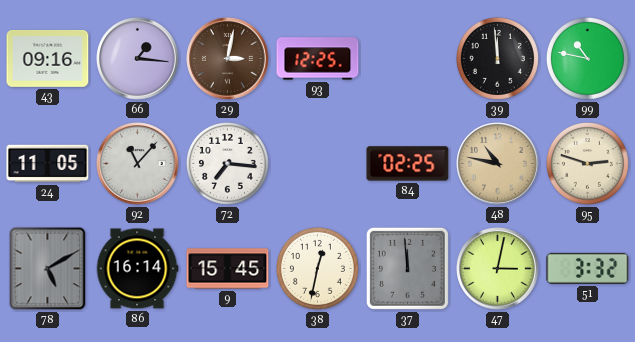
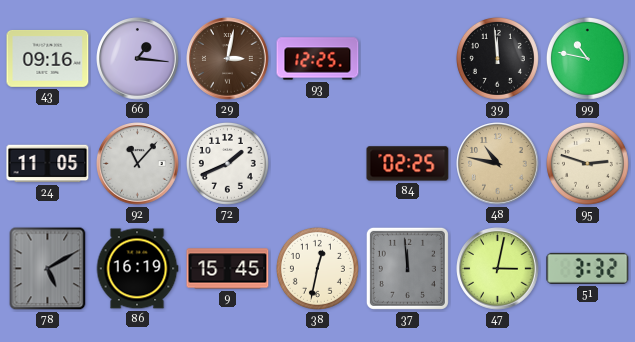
72: 7:16 -> 1:41 (227, 163)
86: 16:14 -> 16:19 (137, 269)
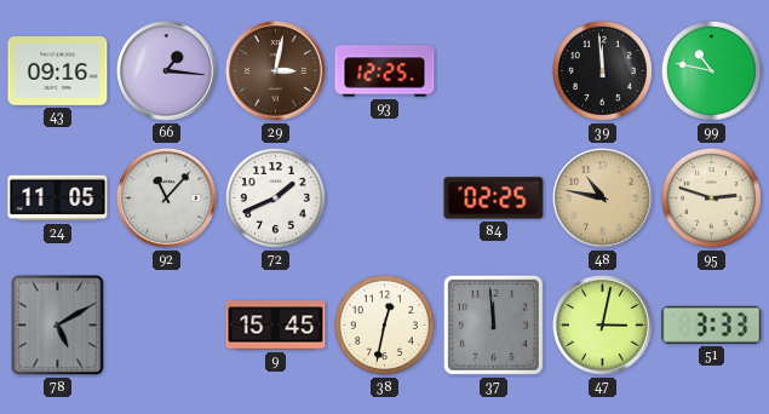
86: 16:19 -> none (137, 269)
51: 3:32 -> 3:33 (712, 324)
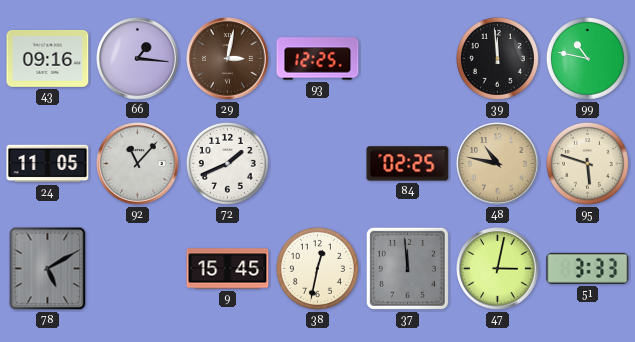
95: 2:48 -> 5:48 (587, 163)
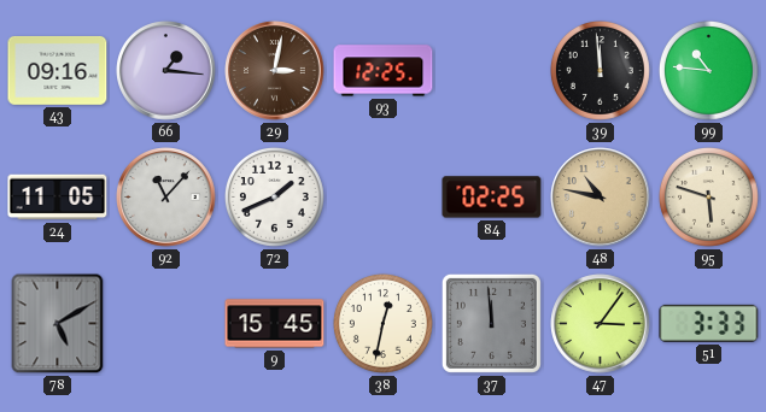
99: 10:47 -> 10:46 (708, 70)
47: 3:02 -> 3:06 (601, 324)
